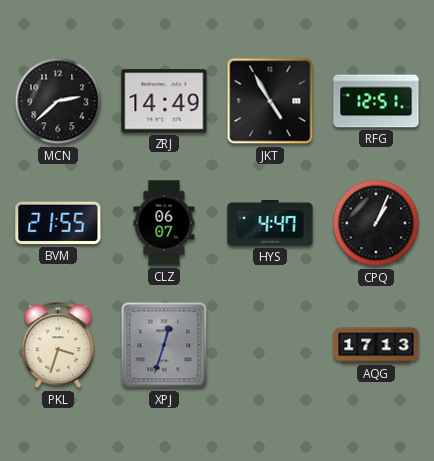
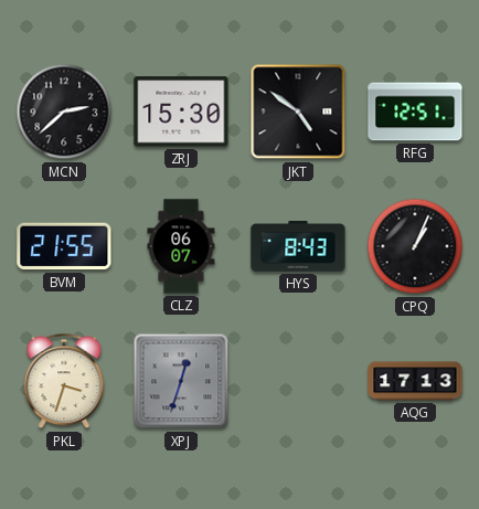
ZRJ: 14:49 -> 15:30 (181, 112)
JKT: 4:55 -> 4:51 (298, 112)
HYS: 4:47 -> 8:43 (298, 247)
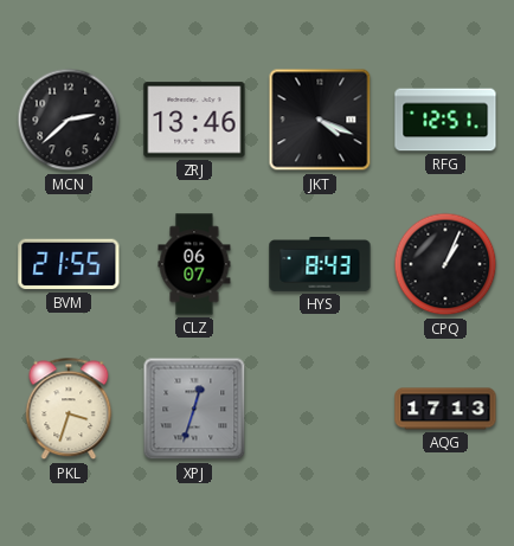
ZRJ: 15:30 -> 13:46 (194, 120)
JKT: 4:51 -> 4:19 (320, 120)
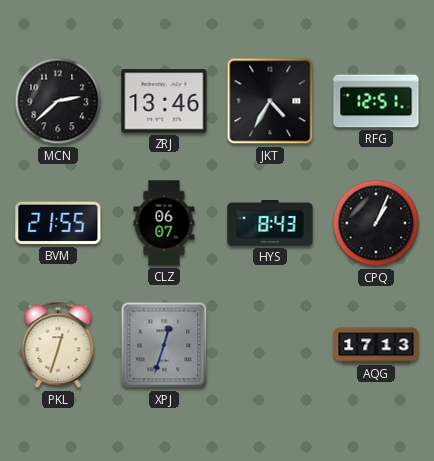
JKT: 4:19 -> 4:35 (270, 101)
PKL: 3:33 -> 12:33 (58, 345)
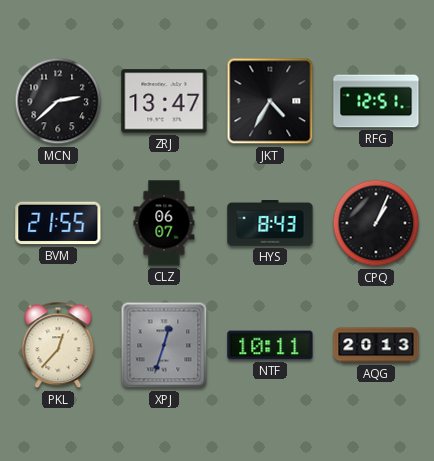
ZRJ: 13:46 -> 13:47 (164, 101)
PKL: 12:33 -> 12:37 (58, 345)
NTF: none -> 10:11 (270, 345)
AQG: 17:13 -> 20:13 (376, 345)
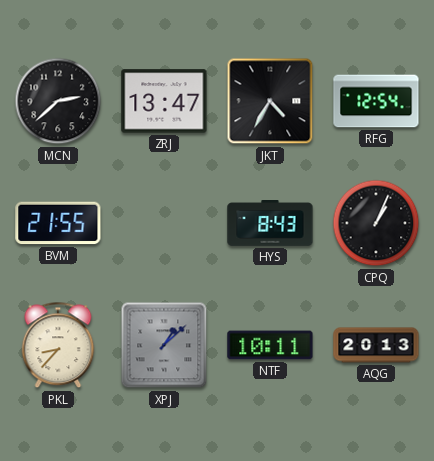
RFG: 12:51 -> 12:54 (376, 101)
CLZ: 06:07 -> none (164, 223)
PKL: 12:37 -> 8:37 (58, 345)
XPJ: 12:33 -> 1:08 (164, 345)
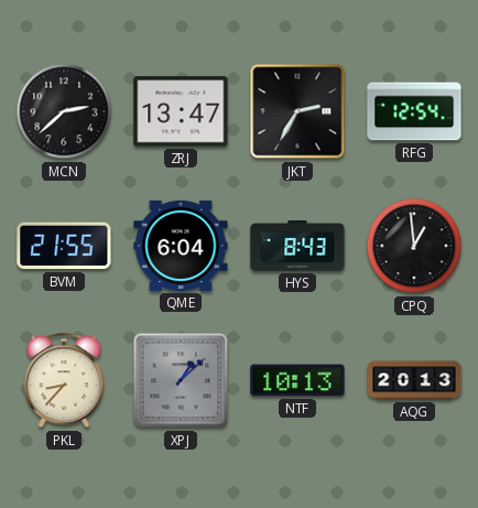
JKT: 4:35 -> 2:35 (297, 111)
QME: none -> 6:04 (181, 246)
CPQ: 1:04 -> 12:59 (414, 246)
NTF: 10:11 -> 10:13 (297, 380)
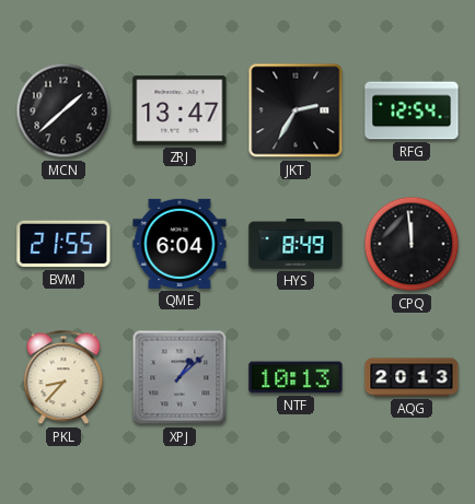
MCN: 2:38 -> 1:38 (63, 110)
HYS: 8:43 -> 8:49 (296, 245)
CPQ: 12:59 -> 11:59 (412, 244)
